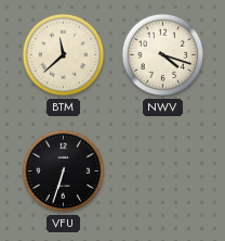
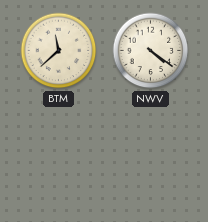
NWV: 4:18 -> 4:21 (151, 51)
VFU: 6:33 -> none (64, 172)
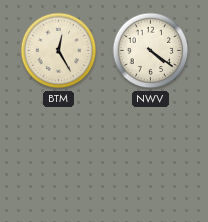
BTM: 11:38 -> 12:25 (59, 51)
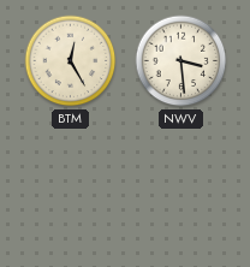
NWV: 4:21 -> 3:29 (181, 61)
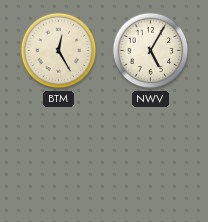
NWV: 3:29 -> 5:05 (151, 51)
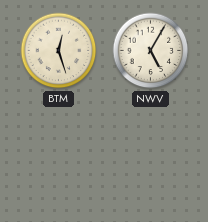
BTM: 12:25 -> 12:27 (59, 51)
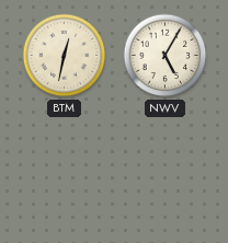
BTM: 12:27 -> 12:32 (65, 56)
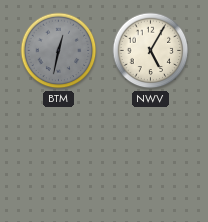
BTM dial: cream -> grey (59, 51)
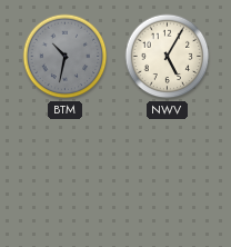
BTM: 12:32 -> 10:32 (66, 57)
